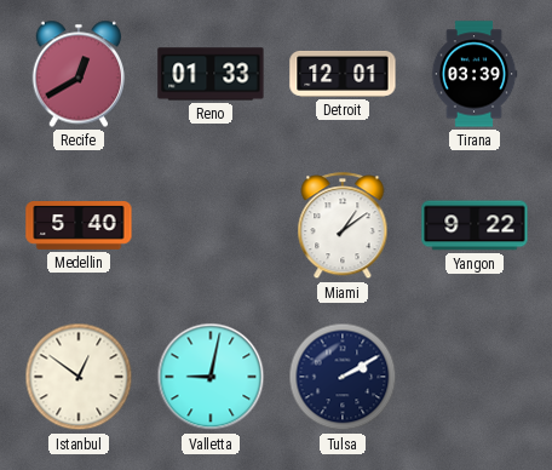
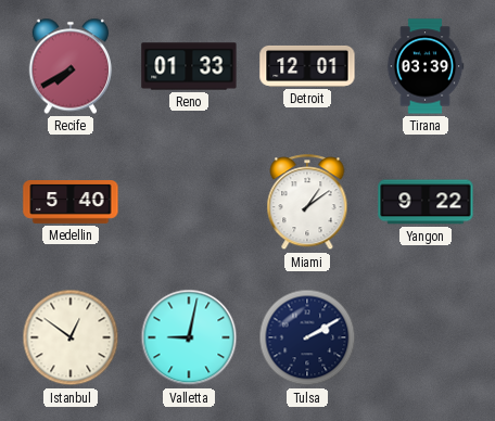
Recife: 12:40 -> 7:40 (71, 66)
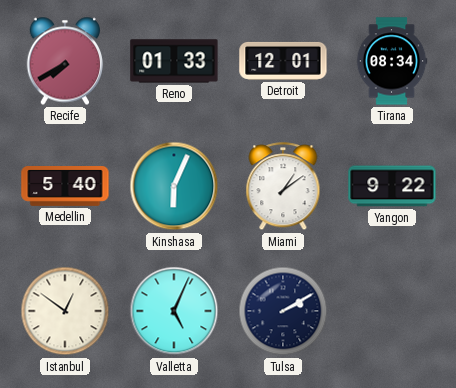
Tirana: 03:39 -> 08:34 (392, 61)
Kinshasa: none -> 6:04 (174, 186)
Valletta: 9:02 -> 5:04 (174, 311)
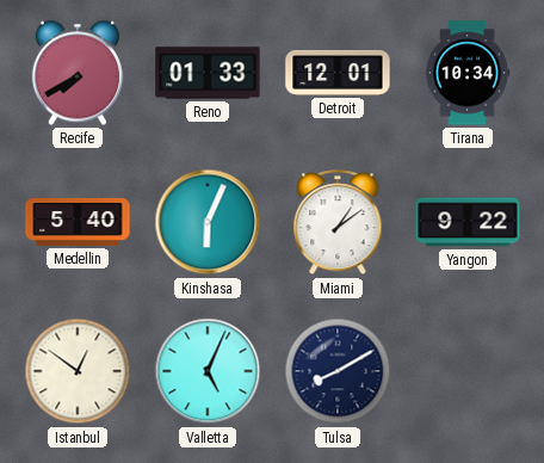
Tirana: 08:34 -> 10:34 (468, 73)
Tulsa: 2:10 -> 8:10 (338, 371)
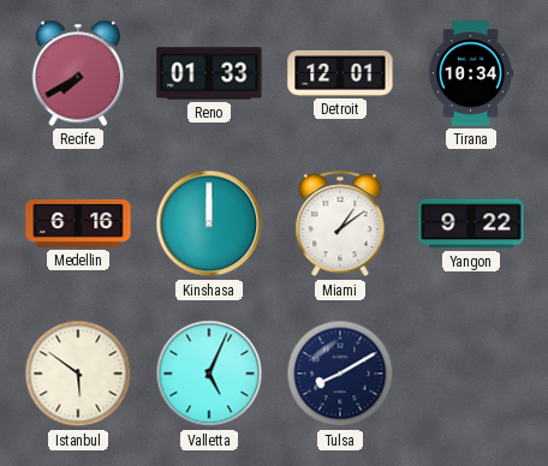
Medellin: 5:40 -> 6:16 (78, 225)
Kinshasa: 6:04 -> 12:00 (209, 223)
Istanbul: 12:51 -> 5:51 (78, 374)
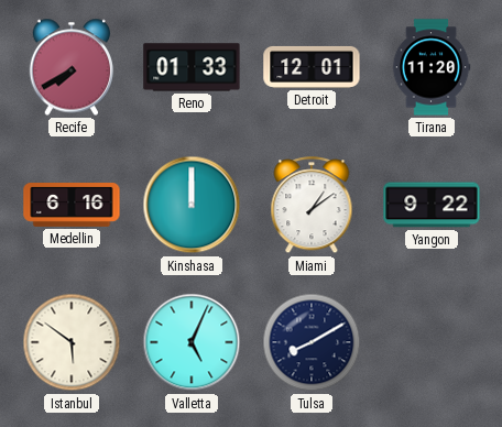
Tirana: 10:34 -> 11:20 (432, 67)
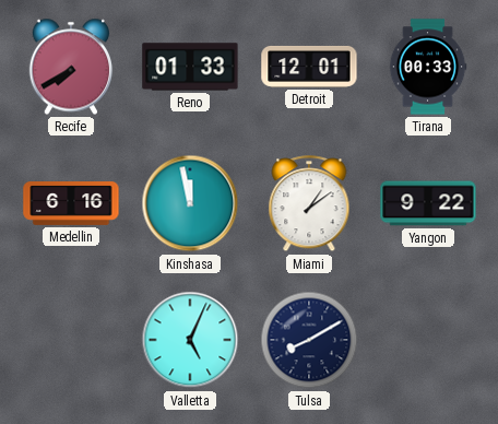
Tirana: 11:20 -> 00:33 (428, 67)
Kinshasa: 12:00 -> 11:58 (190, 203)
Istanbul: 5:51 -> none (72, 342)
